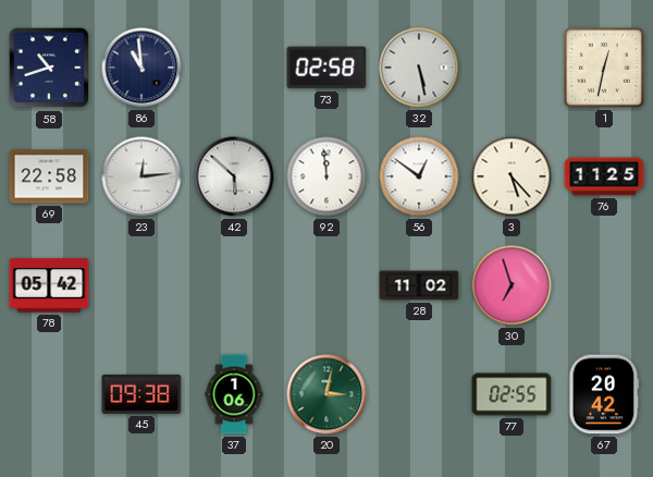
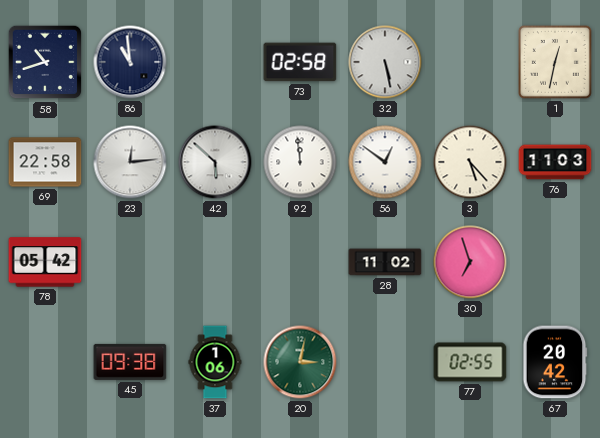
76: 11:25 -> 11:03 (555, 162)
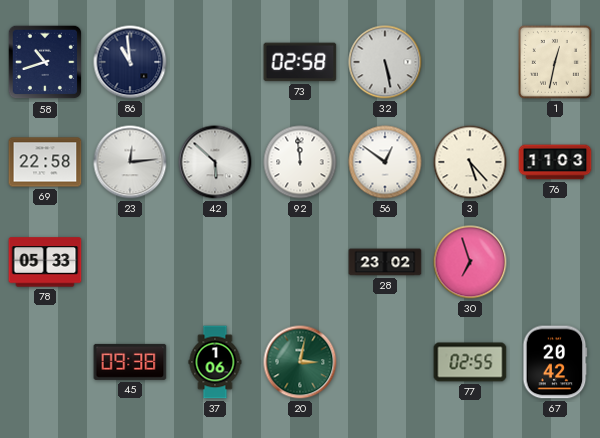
78: 05:42 -> 05:33 (45, 262)
28: 11:02 -> 23:02 (385, 262)
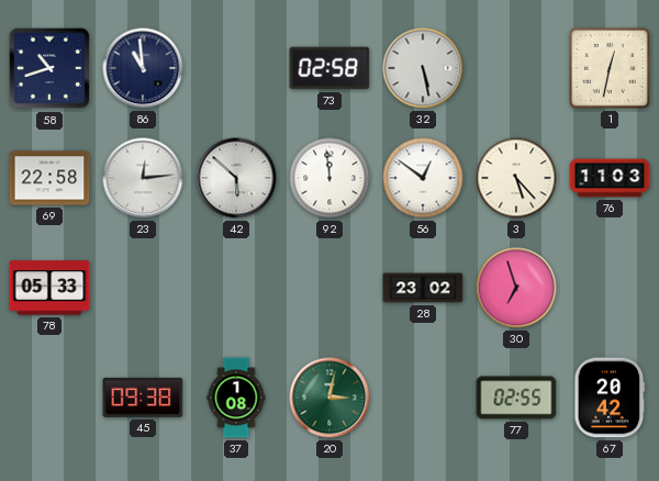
37: 1:06 -> 1:08 (236, 398)
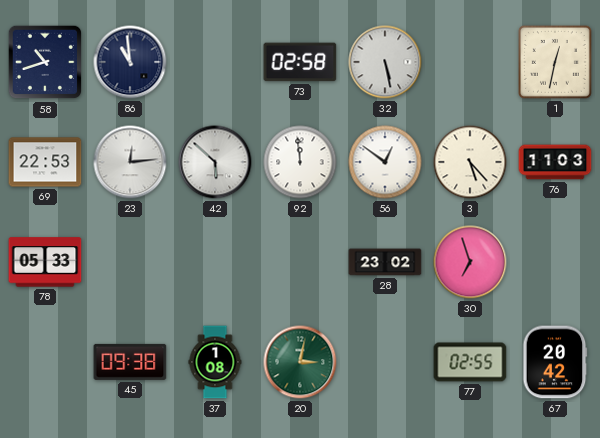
69: 22:58 -> 22:53 (45, 162)
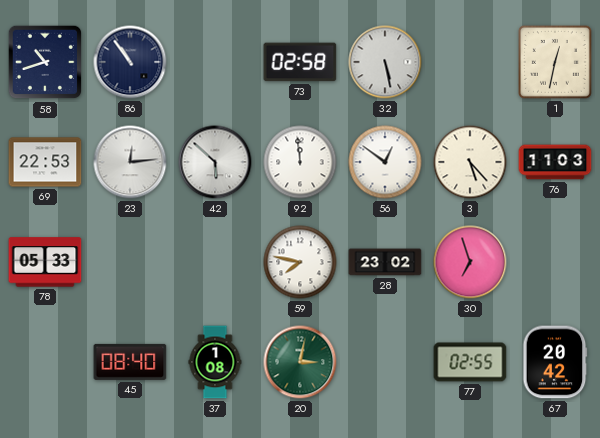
86: 10:59 -> 10:54 (130, 62)
59: none -> 7:47 (300, 262)
45: 09:38 -> 08:40 (130, 362)
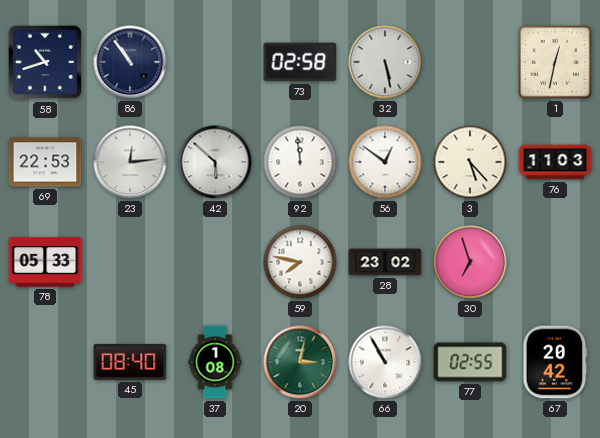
66: none -> 10:55 (385, 362)
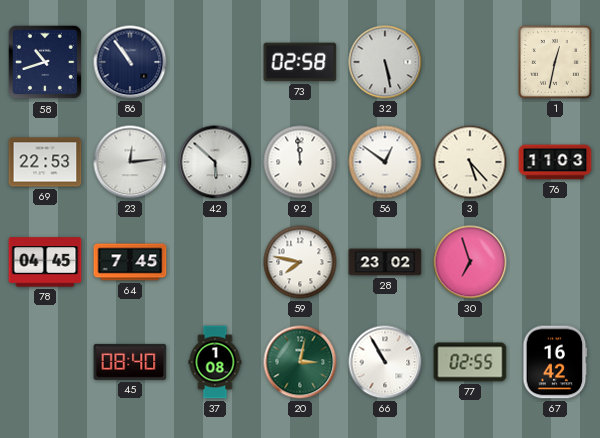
78: 05:33 -> 04:45 (45, 262)
64: none -> 7:45 (130, 262)
67: 20:42 -> 16:42 (555, 362)
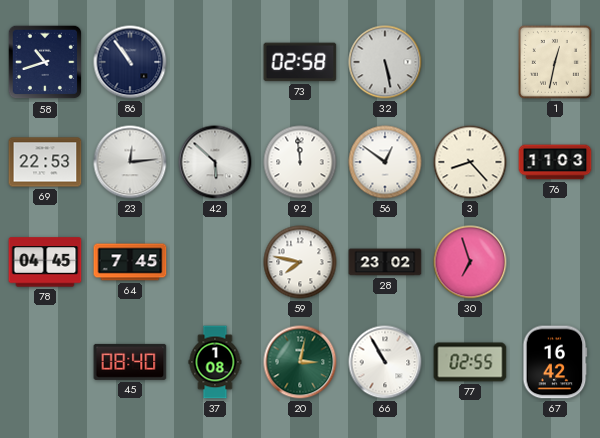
3: 5:23 -> 8:23 (470, 162)
